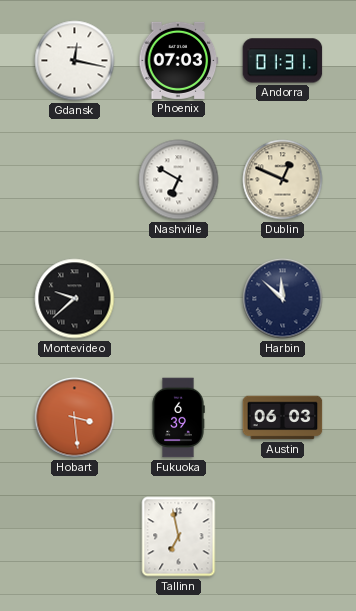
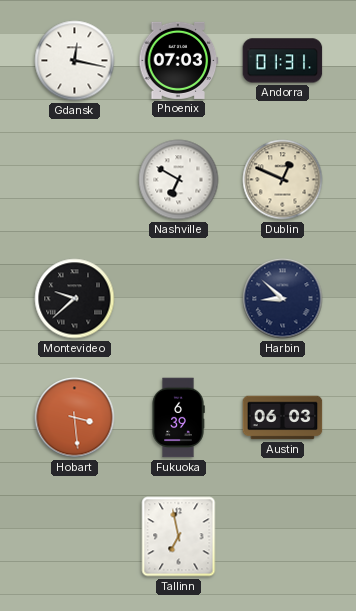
Harbin: 11:52 -> 8:52 (283, 299)
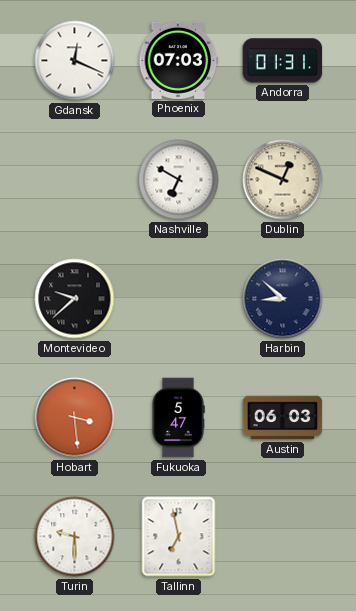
Gdansk: 12:17 -> 12:19 (75, 61)
Fukuoka: 6:39 -> 5:47 (178, 418)
Turin: none -> 9:30 (75, 537)
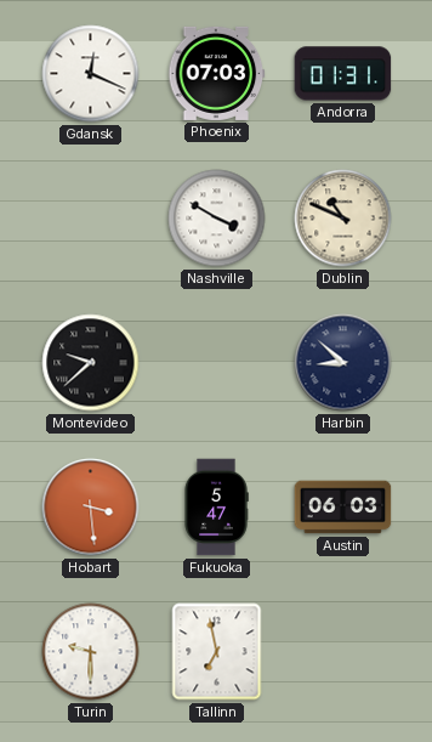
Nashville: 6:50 -> 3:50 (217, 219)
Dublin: 12:49 -> 10:49 (343, 219)
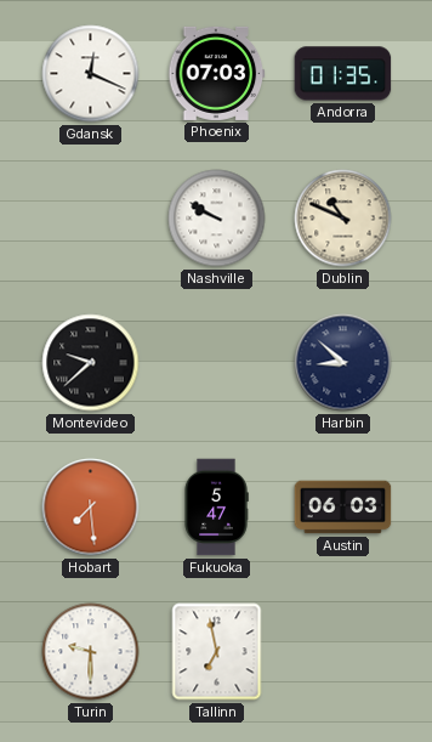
Andorra: 01:31 -> 01:35 (343, 74)
Nashville: 3:50 -> 9:50 (217, 219)
Hobart: 3:29 -> 7:29 (91, 508)
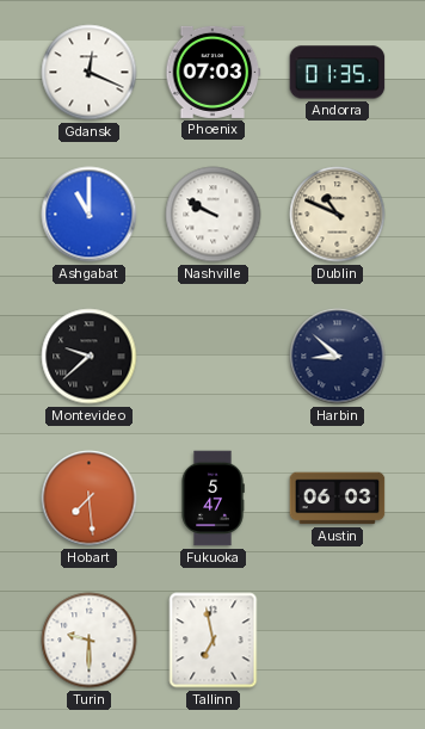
Ashgabat: none -> 11:00 (90, 215)
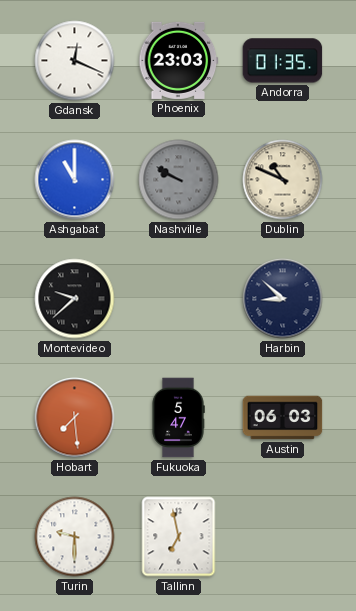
Phoenix: 07:03 -> 23:03 (179, 60)
Nashville dial: white -> grey (179, 180)
